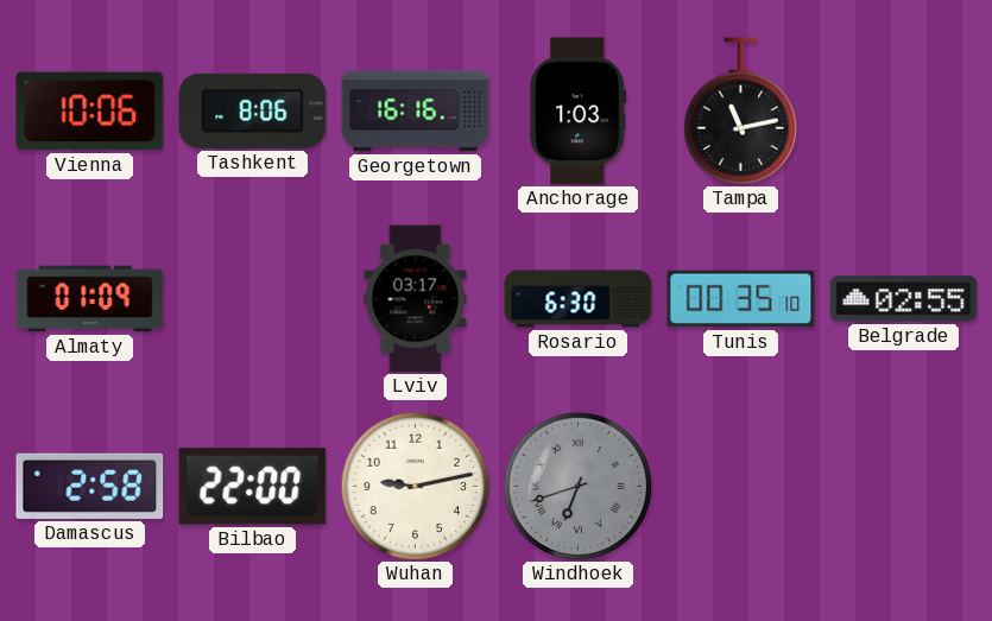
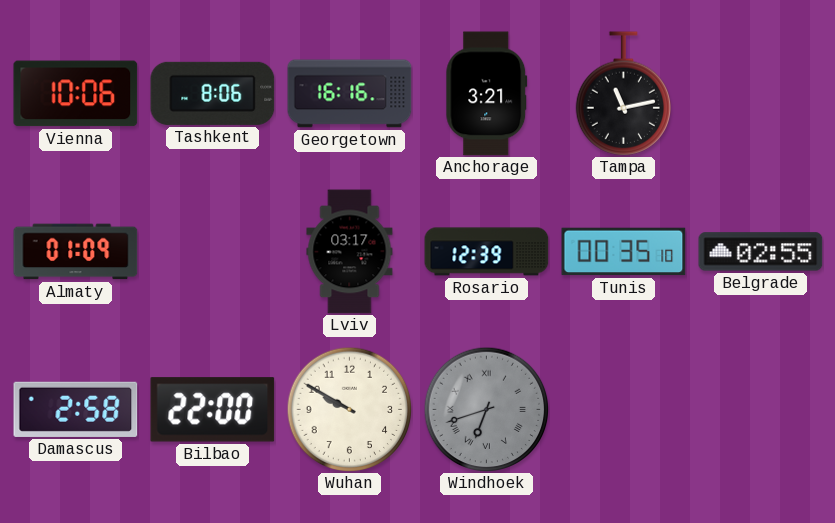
Anchorage: 1:03 -> 3:21 (487, 94)
Rosario: 6:30 -> 12:39 (487, 252)
Wuhan: 9:13 -> 9:50 (349, 409)
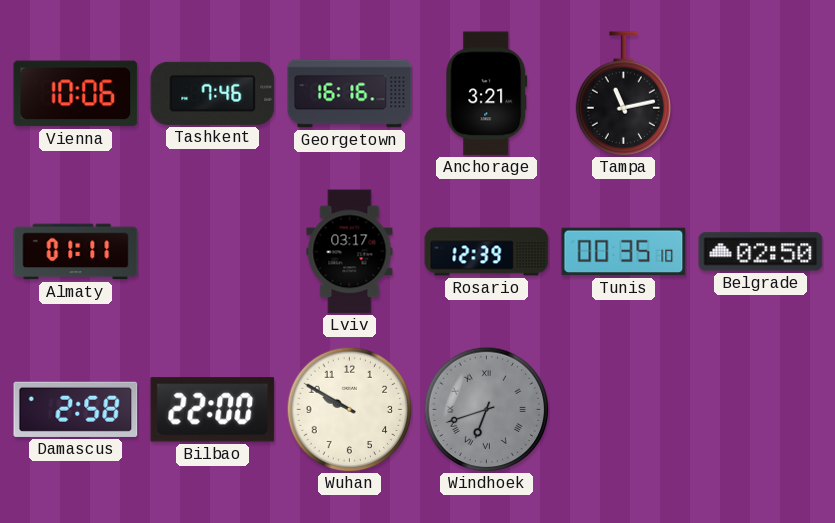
Tashkent: 8:06 -> 7:46 (213, 93)
Almaty: 01:09 -> 01:11 (76, 252)
Belgrade: 02:55 -> 02:50 (761, 252)
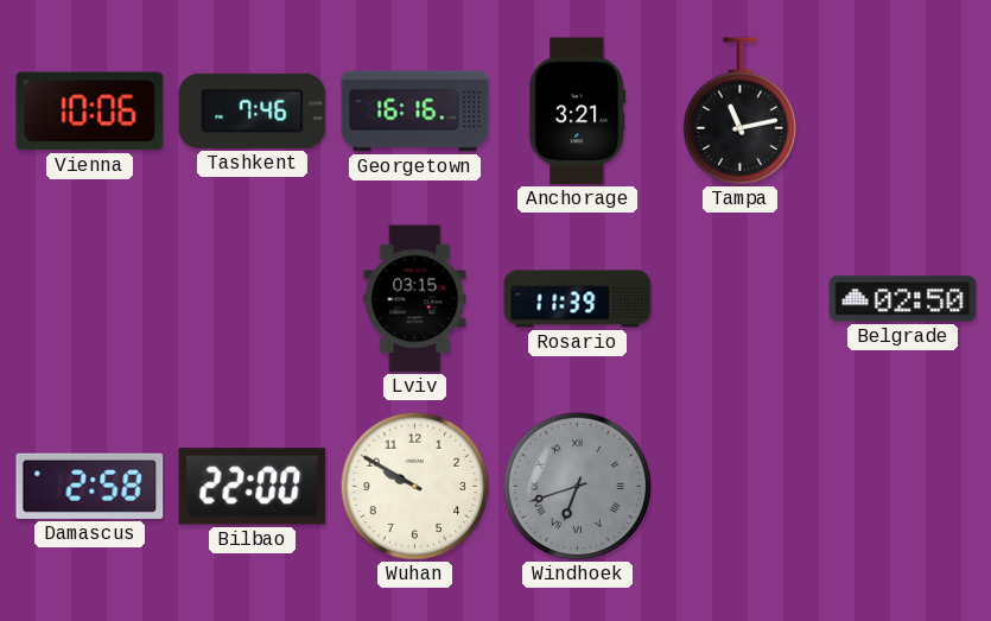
Almaty: 01:11 -> none (76, 252)
Lviv: 03:17 -> 03:15 (415, 299)
Rosario: 12:39 -> 11:39 (578, 299)
Tunis: 00:35 -> none (624, 252)
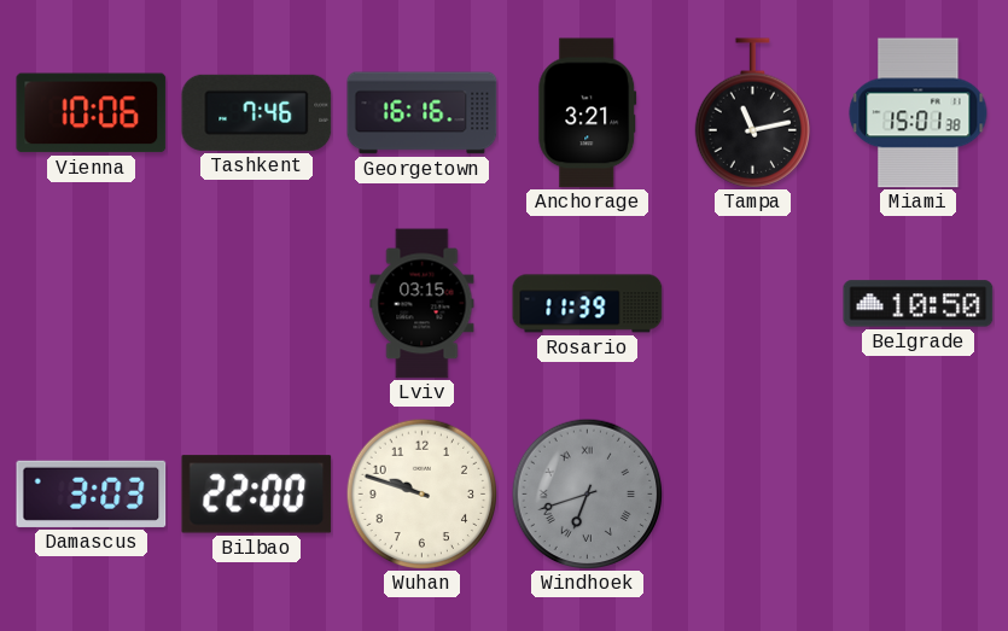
Miami: none -> 15:01 (919, 113)
Belgrade: 02:50 -> 10:50 (919, 304)
Damascus: 2:58 -> 3:03 (92, 493)
Wuhan: 9:50 -> 9:48 (421, 493)
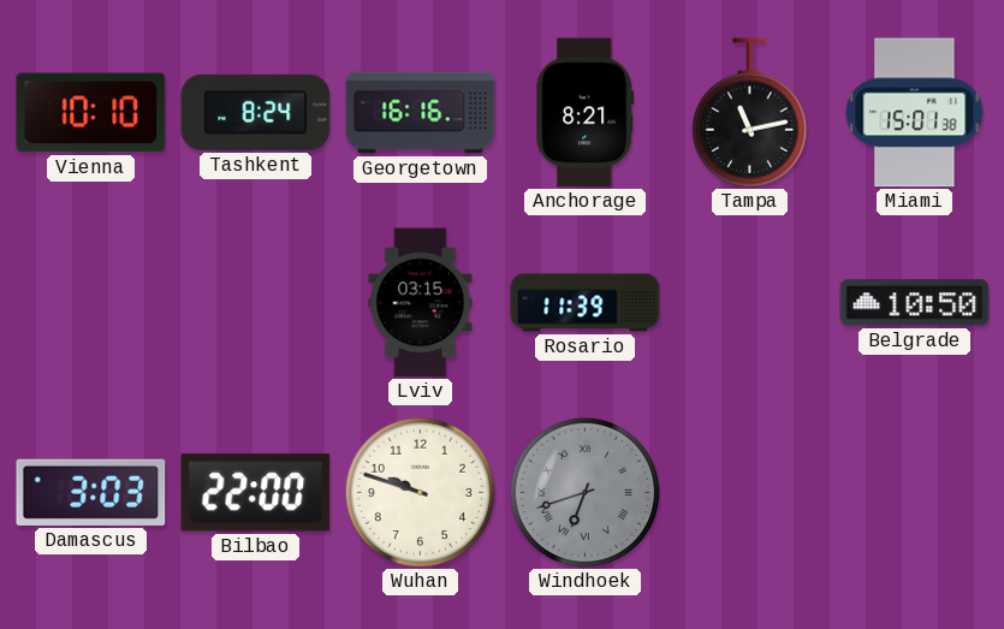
Vienna: 10:06 -> 10:10 (91, 113)
Tashkent: 7:46 -> 8:24 (256, 112)
Anchorage: 3:21 -> 8:21 (586, 113)
